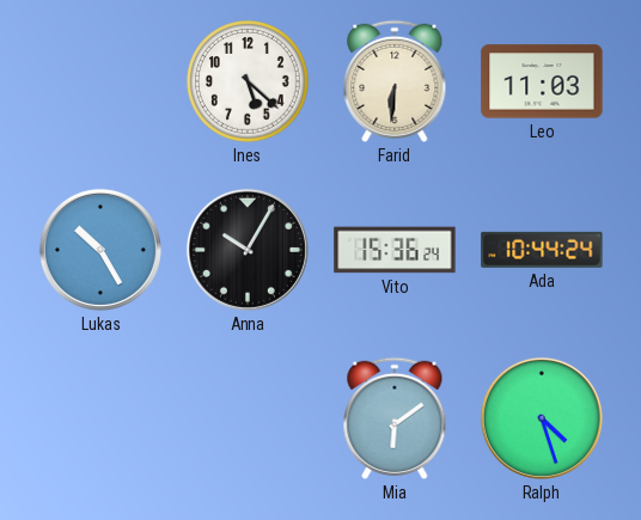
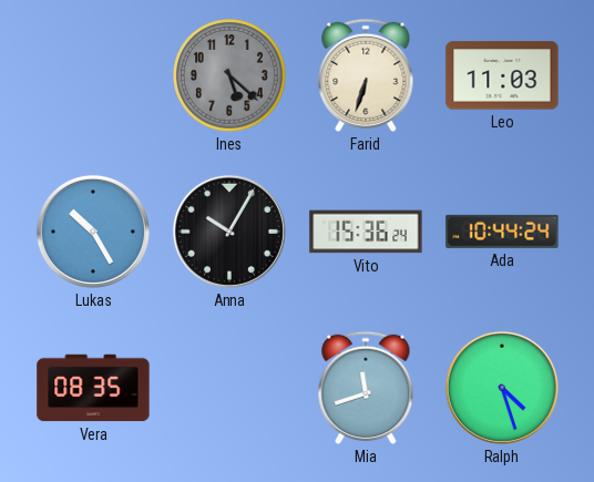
Ines dial: white -> grey (231, 76)
Farid: 6:31 -> 6:33 (366, 75)
Vera: none -> 08:35 (93, 388)
Mia: 6:09 -> 11:42 (366, 388)
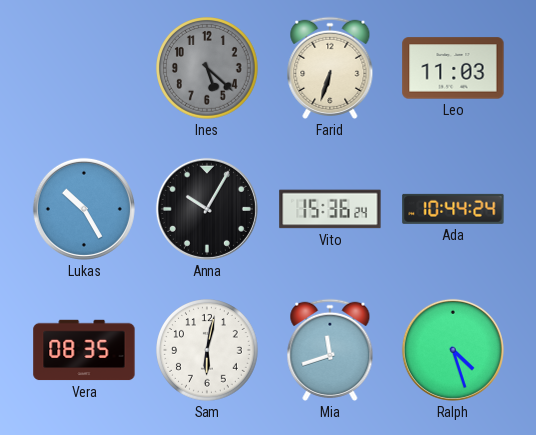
Sam: none -> 6:02 (208, 351)
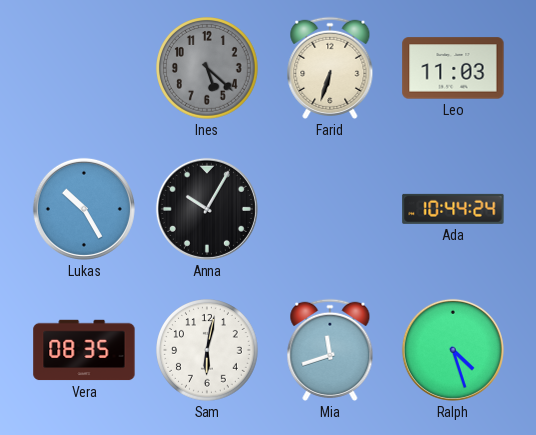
Vito: 15:36 -> none (330, 209)
